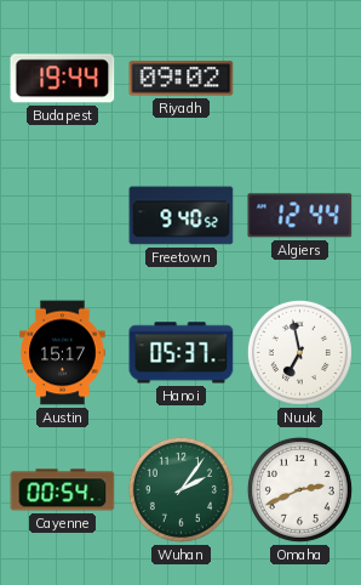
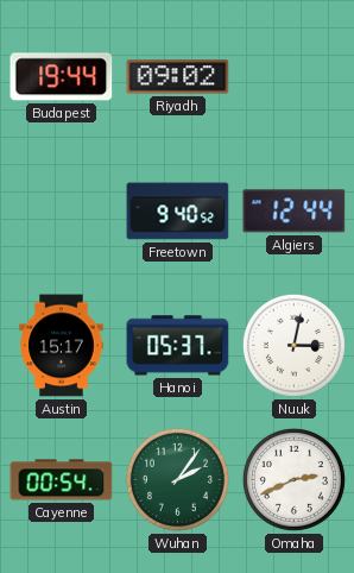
Nuuk: 6:58 -> 3:02 (293, 345)
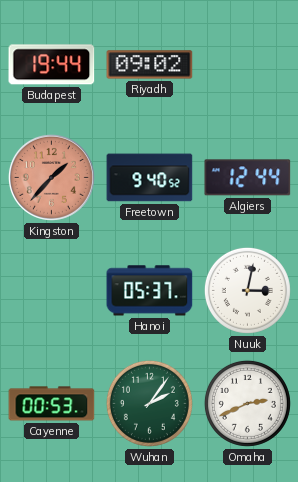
Kingston: none -> 1:37 (51, 177)
Austin: 15:17 -> none (62, 346)
Cayenne: 00:54 -> 00:53 (52, 404)
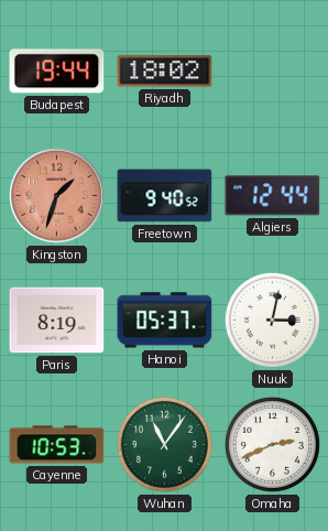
Riyadh: 09:02 -> 18:02 (165, 72)
Kingston: 1:37 -> 1:33 (56, 195)
Paris: none -> 8:19 (57, 321)
Cayenne: 00:53 -> 10:53 (57, 445)
Wuhan: 2:06 -> 11:06 (164, 444)
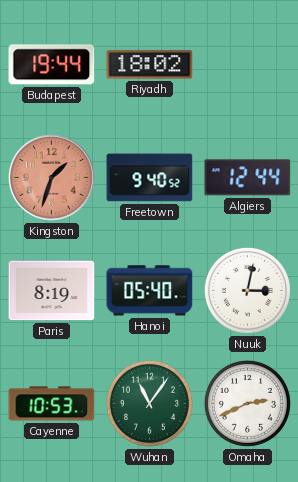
Hanoi: 05:37 -> 05:40 (150, 291)
